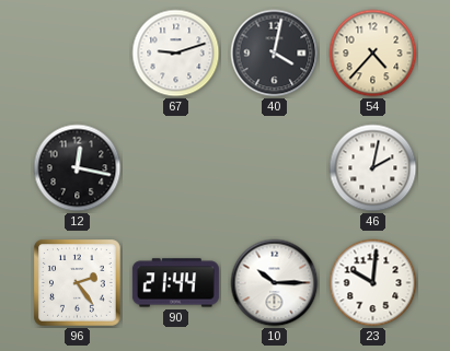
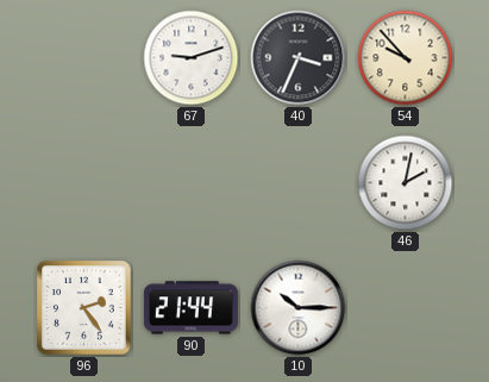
40: 4:02 -> 3:34 (299, 58)
54: 4:37 -> 9:53 (406, 58)
12: 12:17 -> none (78, 168)
23: 10:01 -> none (373, 283)
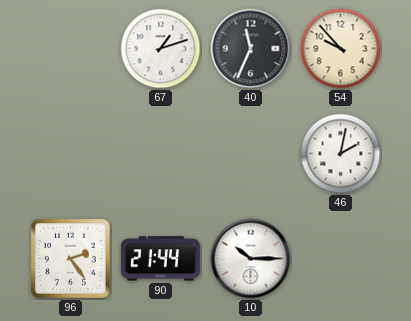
67: 9:12 -> 1:12 (161, 49)
40: 3:34 -> 11:34 (251, 49)
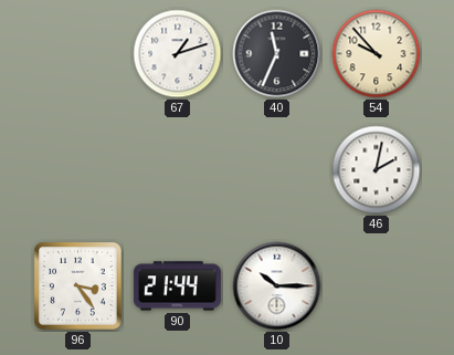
96: 2:24 -> 3:24 (78, 286)
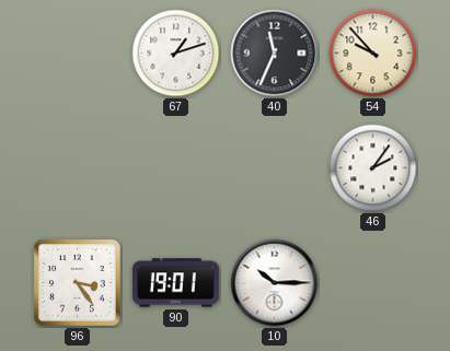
46: 2:02 -> 2:06 (373, 168)
90: 21:44 -> 19:01 (175, 283)
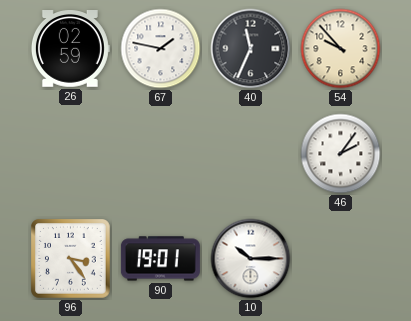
26: none -> 02:59 (70, 49)
67: 1:12 -> 1:47 (161, 49)
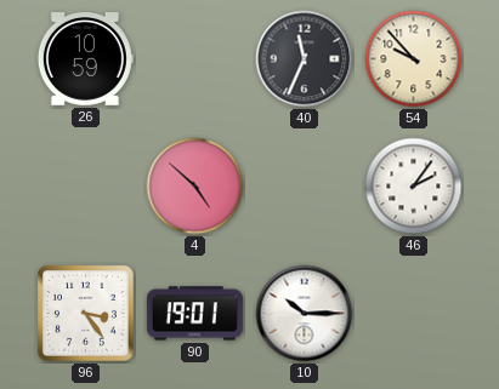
26: 02:59 -> 10:59 (85, 59)
67: 1:47 -> none (161, 49)
4: none -> 4:52 (195, 187)
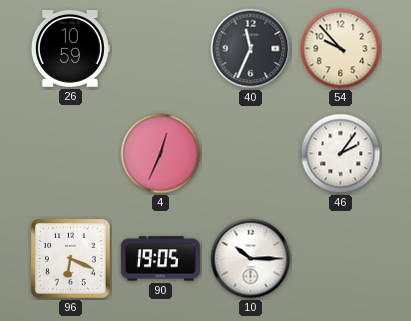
4: 4:52 -> 12:34 (161, 154)
96: 3:24 -> 6:19 (71, 259)
90: 19:01 -> 19:05 (160, 259)
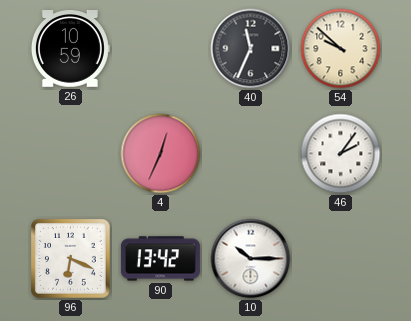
54: 9:53 -> 9:52 (341, 49)
90: 19:05 -> 13:42 (160, 259)
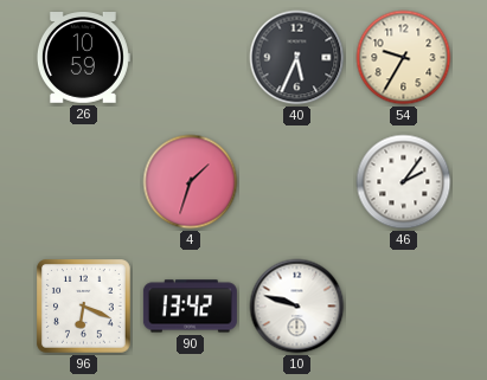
40: 11:34 -> 5:34 (297, 58)
54: 9:52 -> 9:35 (404, 58)
4: 12:34 -> 1:33 (191, 182)
10: 10:15 -> 9:48 (297, 307)
